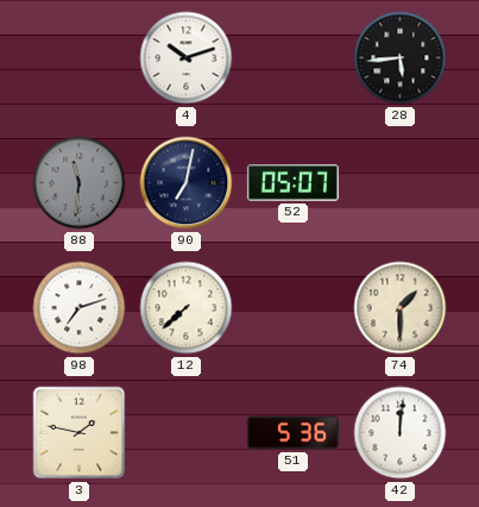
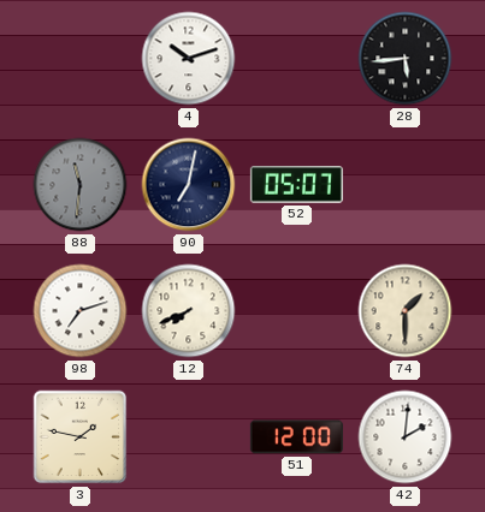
12: 7:38 -> 7:41 (189, 311)
51: 5:36 -> 12:00 (296, 437)
42: 12:01 -> 2:01 (406, 437)
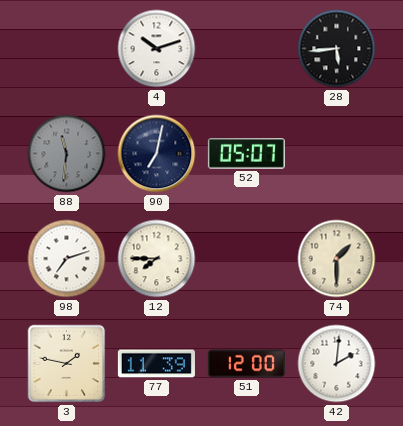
12: 7:41 -> 7:45 (157, 259)
77: none -> 11:39 (156, 364)
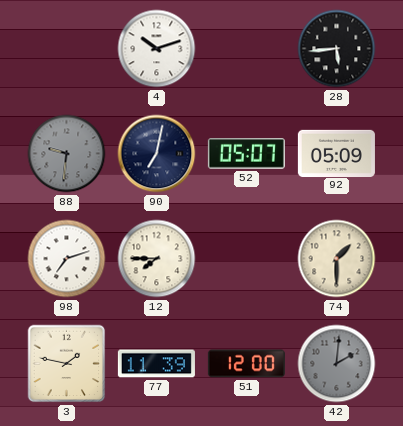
88: 11:31 -> 9:31 (67, 154)
92: none -> 05:09 (336, 153)
42 dial: white -> grey (337, 364)
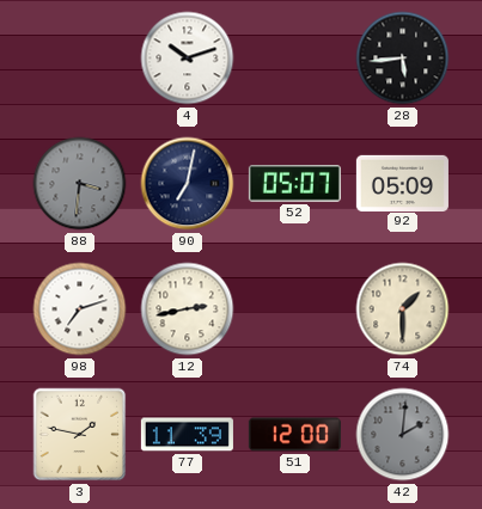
88: 9:31 -> 3:31 (80, 184)
12: 7:45 -> 2:43 (188, 309)
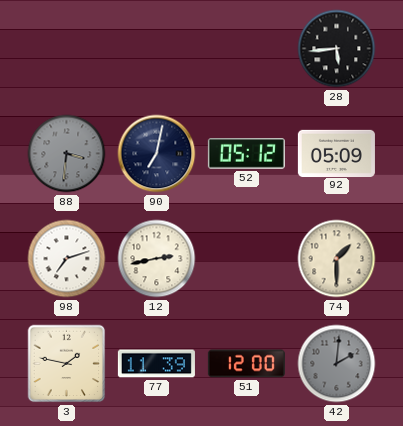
4: 10:12 -> none (188, 59)
52: 05:07 -> 05:12 (246, 154)
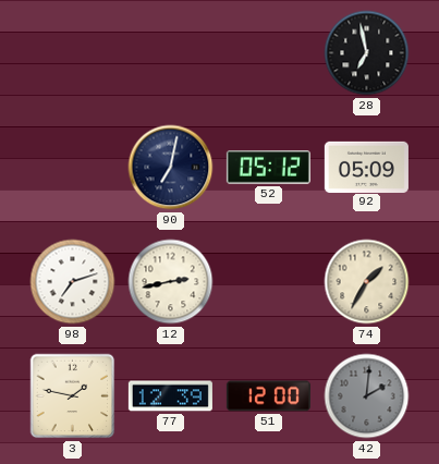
28: 5:44 -> 6:58 (367, 53)
88: 3:31 -> none (67, 154)
74: 1:30 -> 1:35 (367, 282)
77: 11:39 -> 12:39 (170, 396)
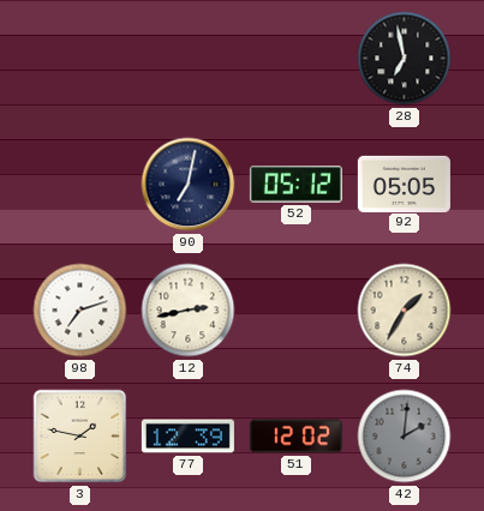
92: 05:09 -> 05:05 (404, 184)
51: 12:00 -> 12:02 (295, 437)
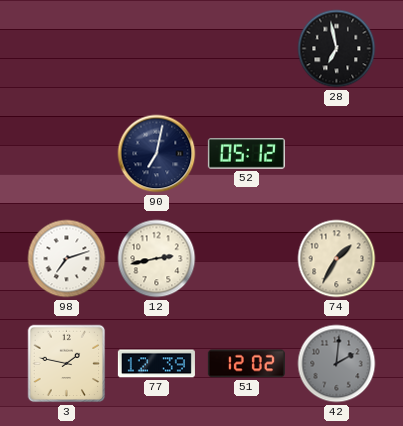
92: 05:05 -> none (404, 184)
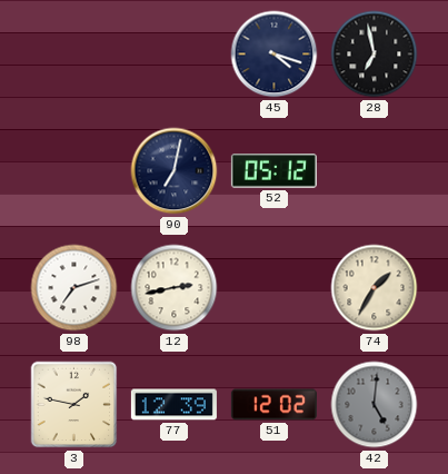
45: none -> 4:18 (275, 55)
42: 2:01 -> 5:01 (375, 405)
